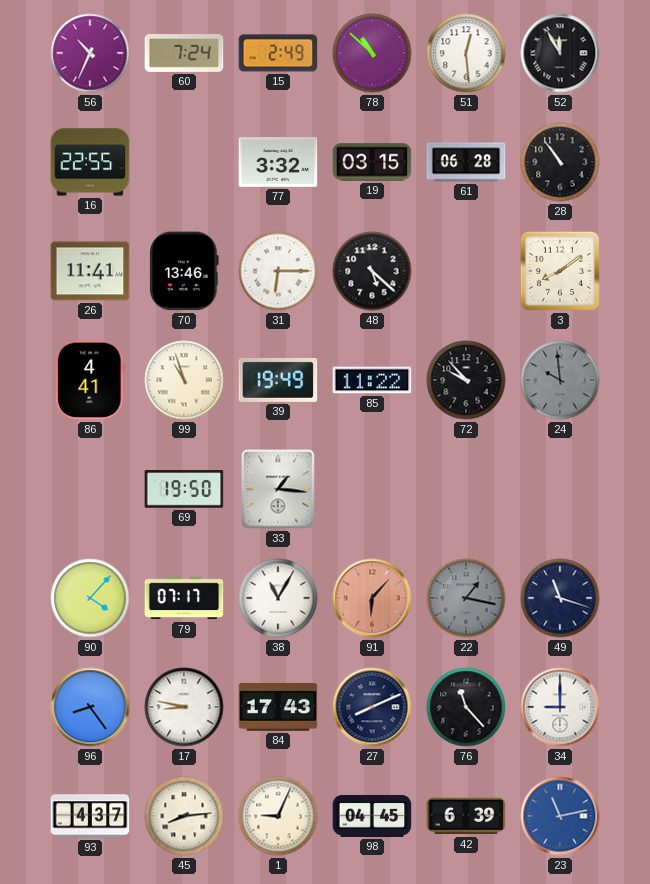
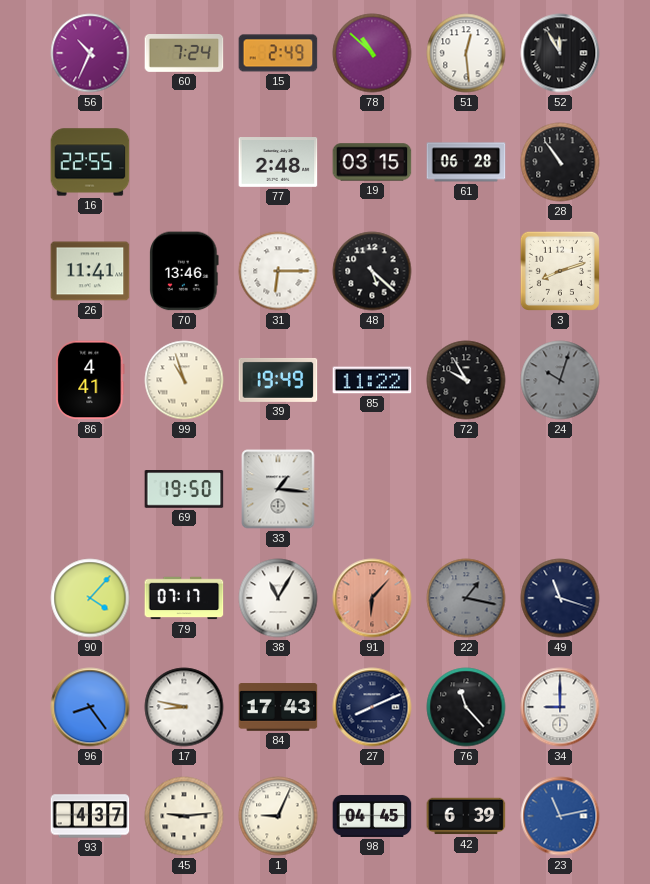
77: 3:32 -> 2:48 (278, 162)
3: 8:09 -> 8:12 (560, 271)
72: 9:53 -> 9:55 (466, 380)
24: 9:59 -> 10:03 (560, 380)
45: 8:14 -> 9:14 (184, 816)
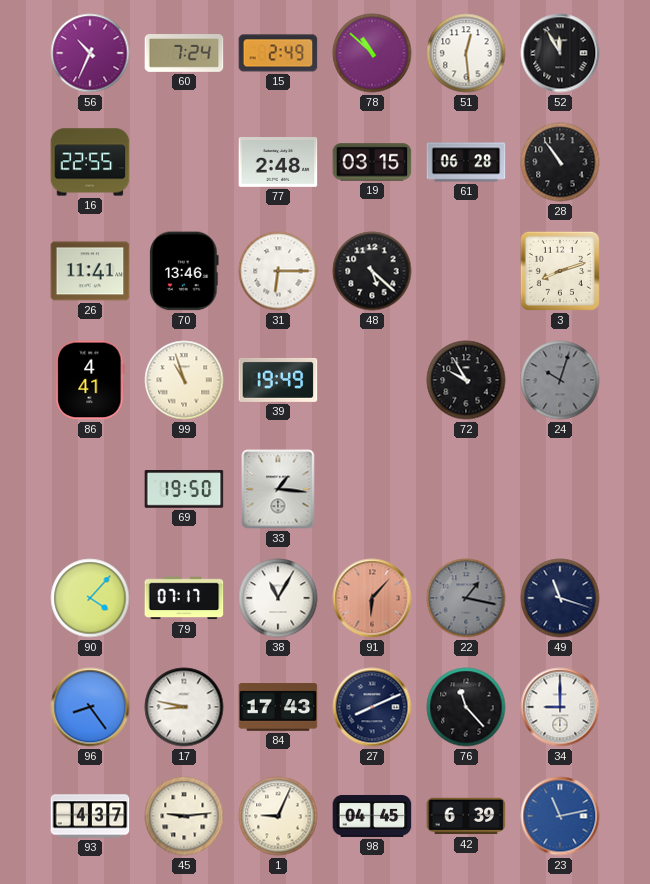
85: 11:22 -> none (372, 380)
